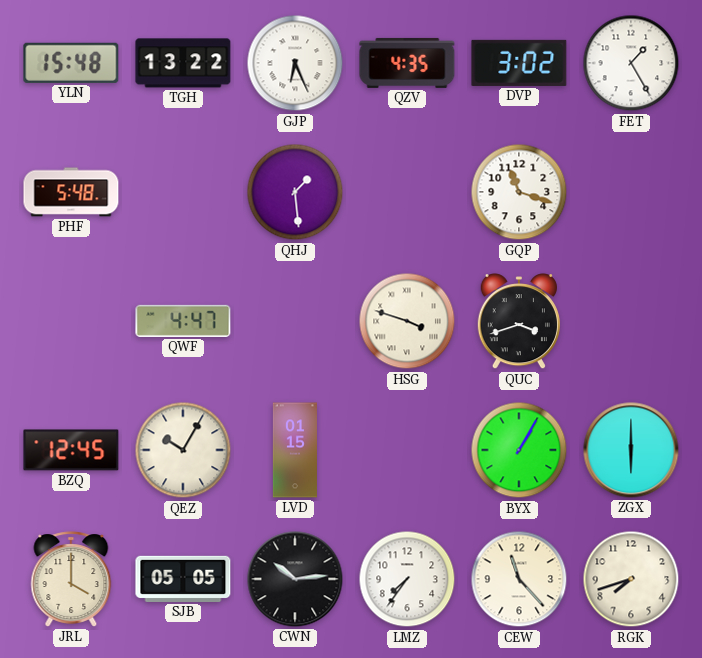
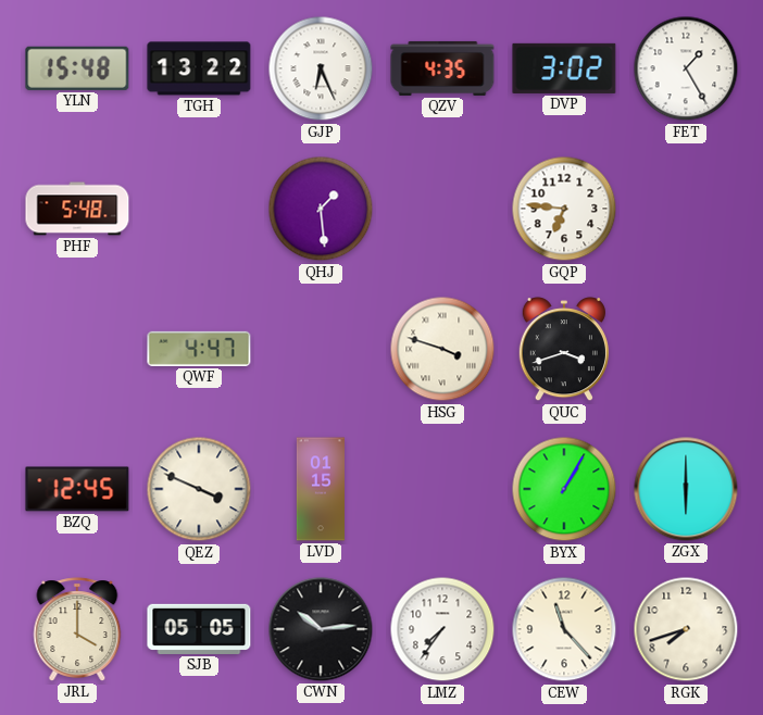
GQP: 11:18 -> 6:46 (564, 209)
QEZ: 10:05 -> 3:49 (199, 489)
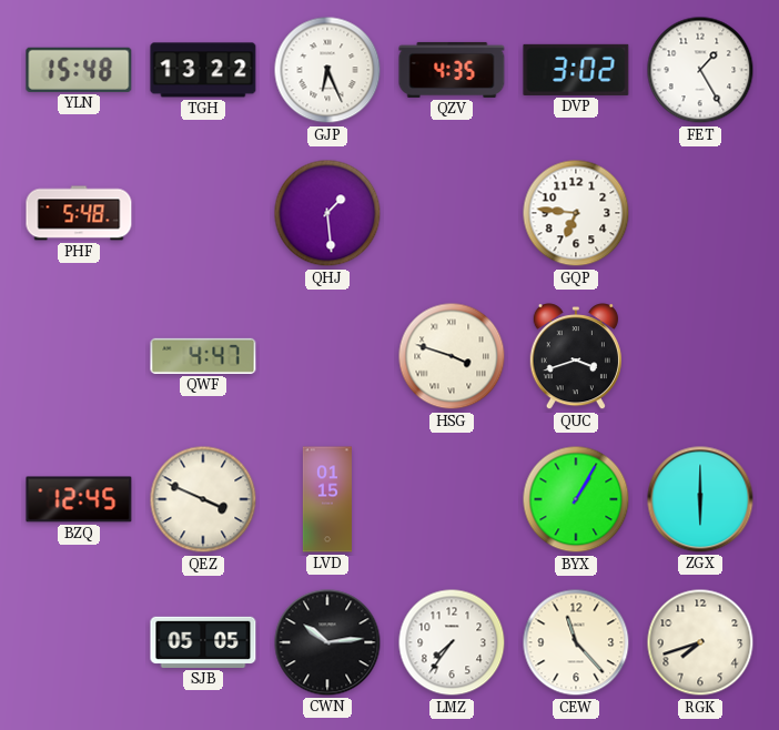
JRL: 4:00 -> none (77, 629)
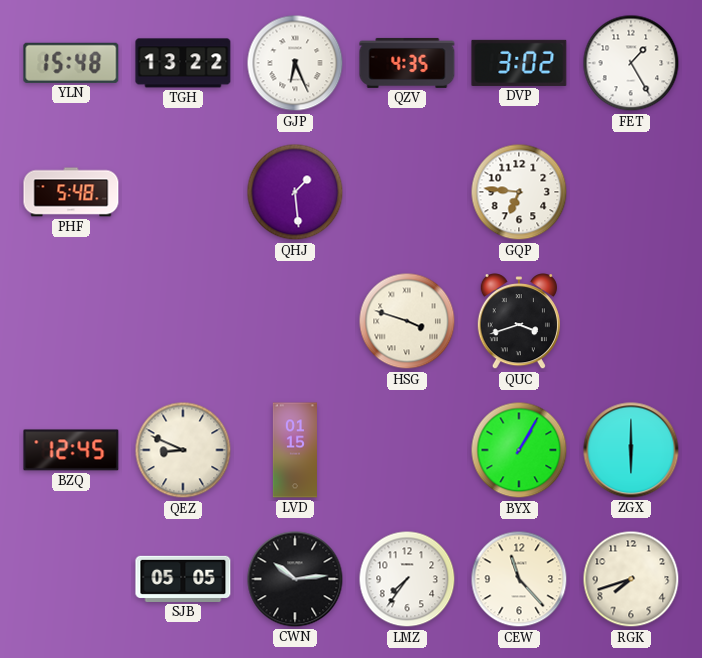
QWF: 4:47 -> none (203, 356)
QEZ: 3:49 -> 8:49 (183, 450)
